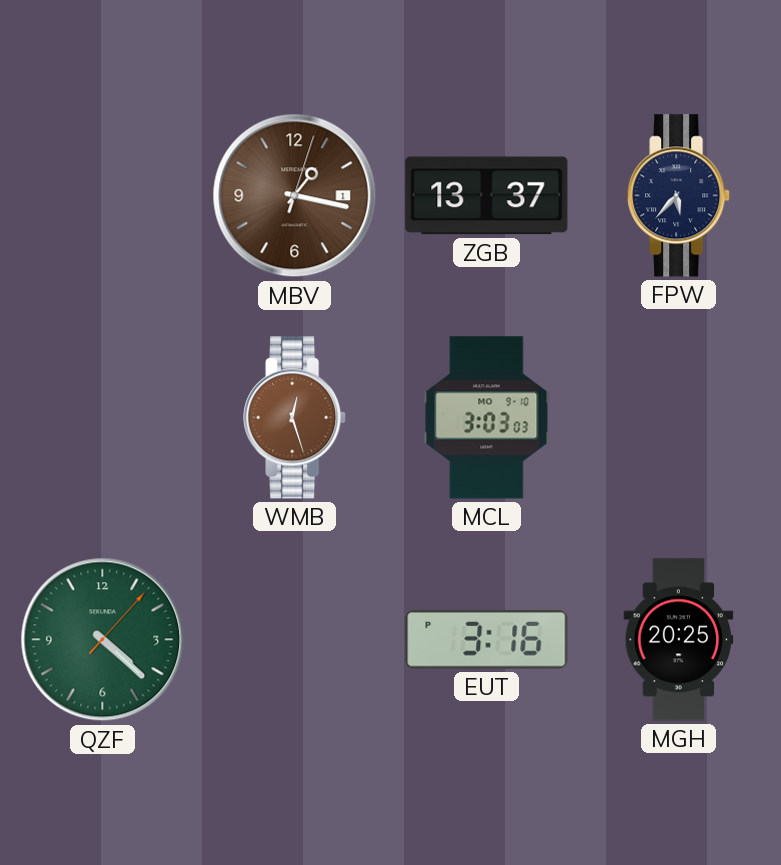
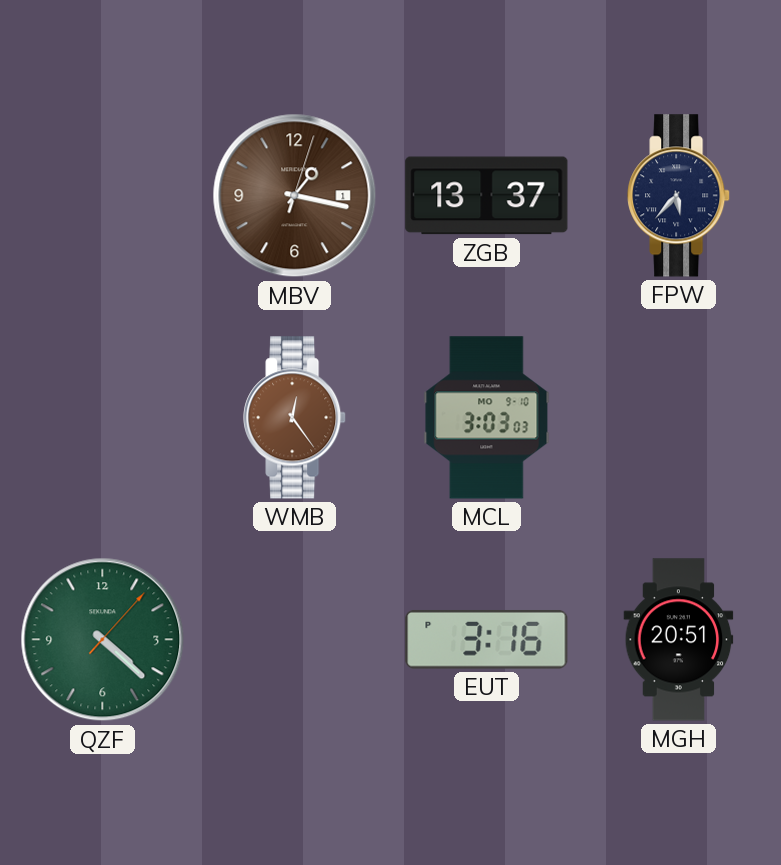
WMB: 12:27 -> 12:24 (295, 418)
MGH: 20:25 -> 20:51 (679, 640)
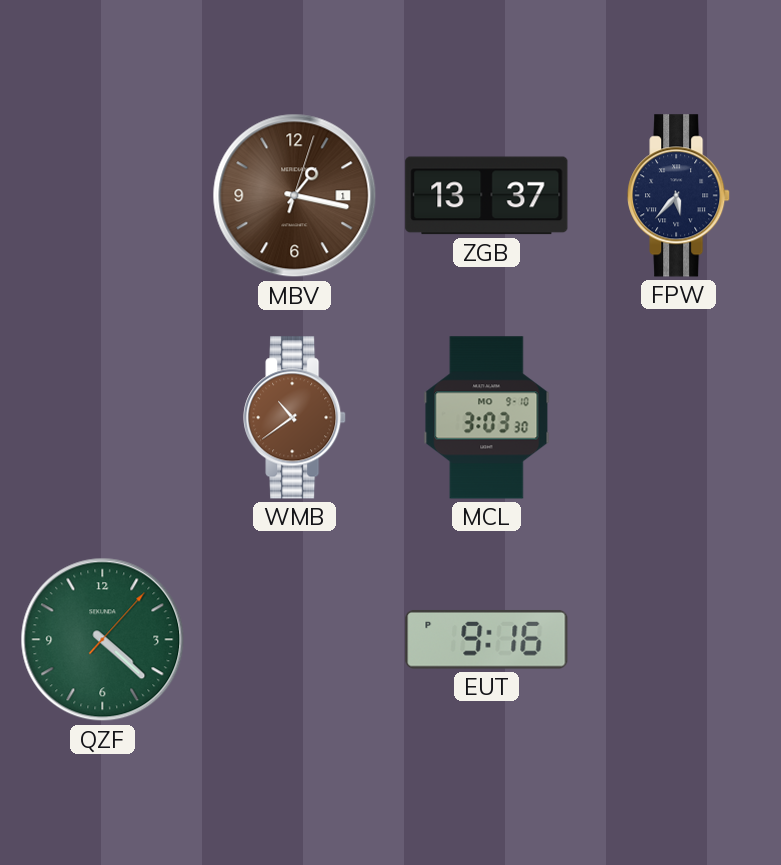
WMB: 12:24 -> 10:39 (295, 418)
MCL: 3:03:03 -> 3:03:30 (487, 418)
EUT: 3:16 -> 9:16 (487, 639)
MGH: 20:51 -> none (679, 640)
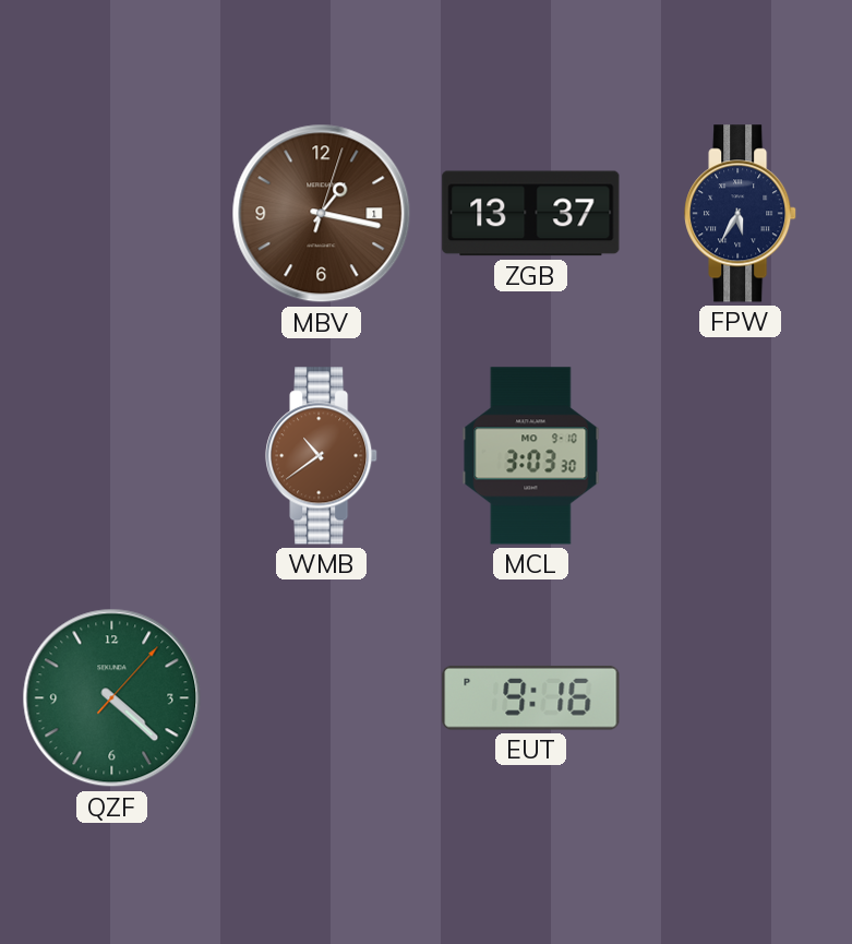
FPW: 5:37 -> 5:35 (741, 214)
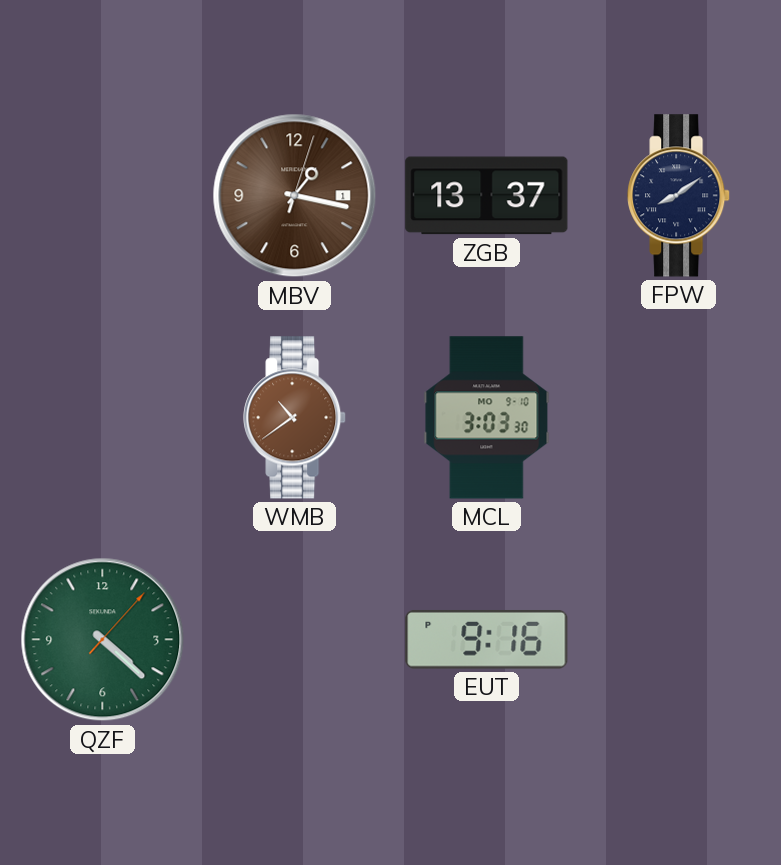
FPW: 5:35 -> 8:09 (679, 196)
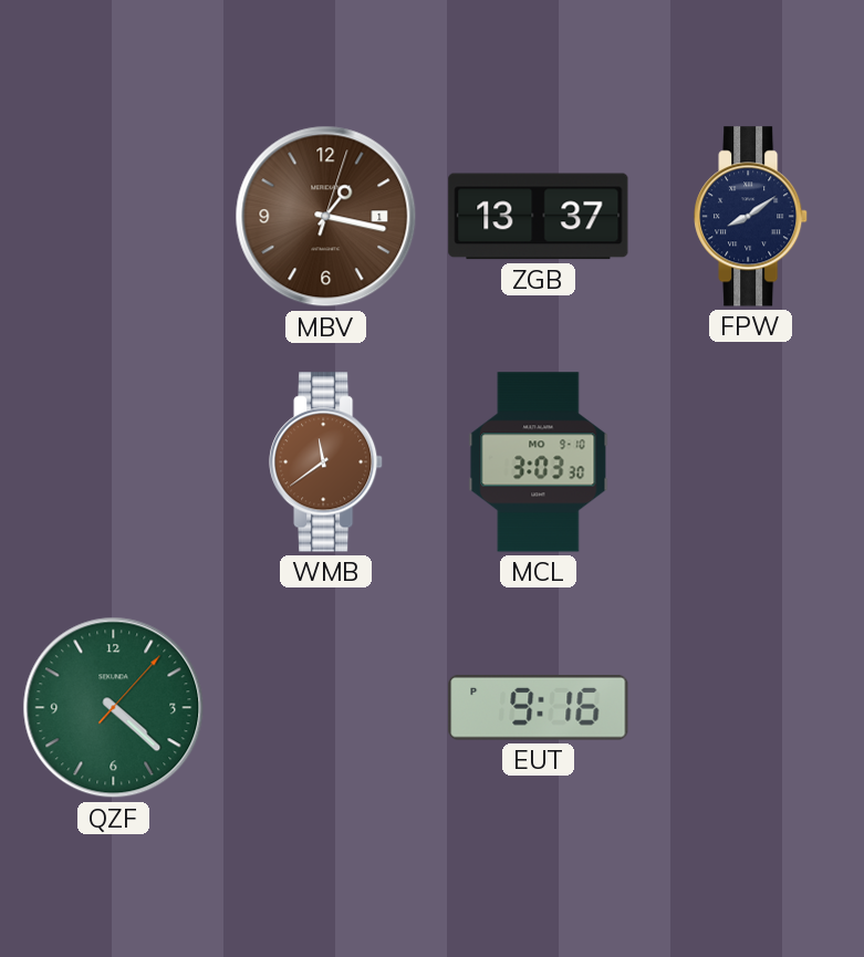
WMB: 10:39 -> 11:39 (326, 462)
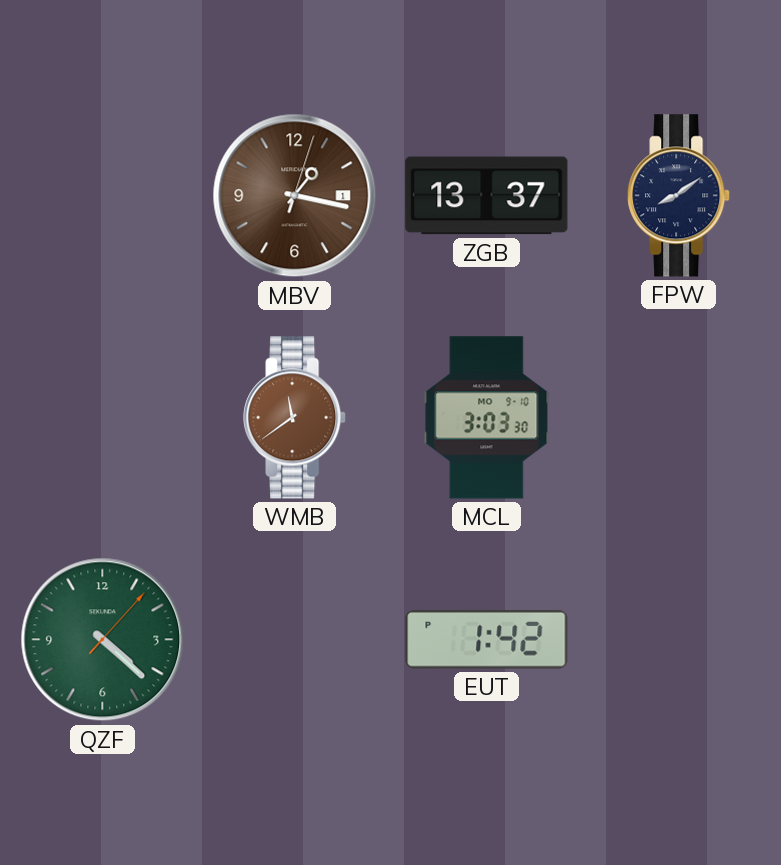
EUT: 9:16 -> 1:42 (487, 639)
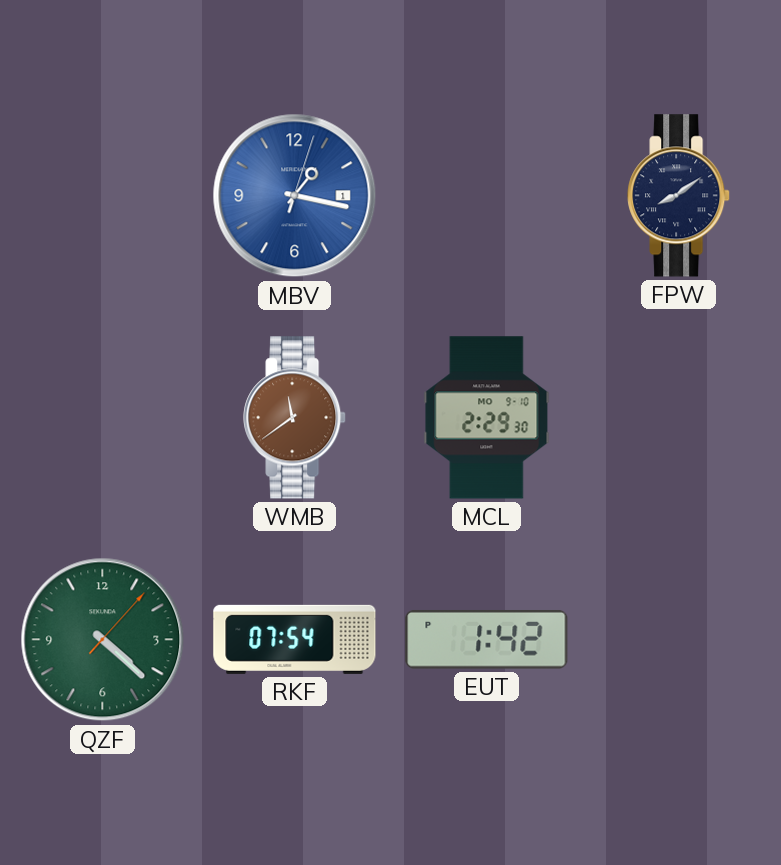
MBV dial: brown -> blue (295, 196)
ZGB: 13:37 -> none (487, 196)
MCL: 3:03 -> 2:29 (487, 418)
RKF: none -> 07:54 (295, 639)
